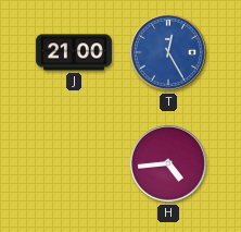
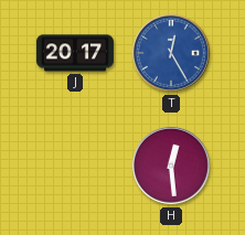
J: 21:00 -> 20:17 (75, 53)
H: 4:44 -> 12:29 (171, 165)
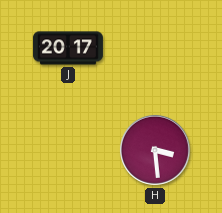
T: 12:25 -> none (171, 53)
H: 12:29 -> 3:29 (155, 150)
